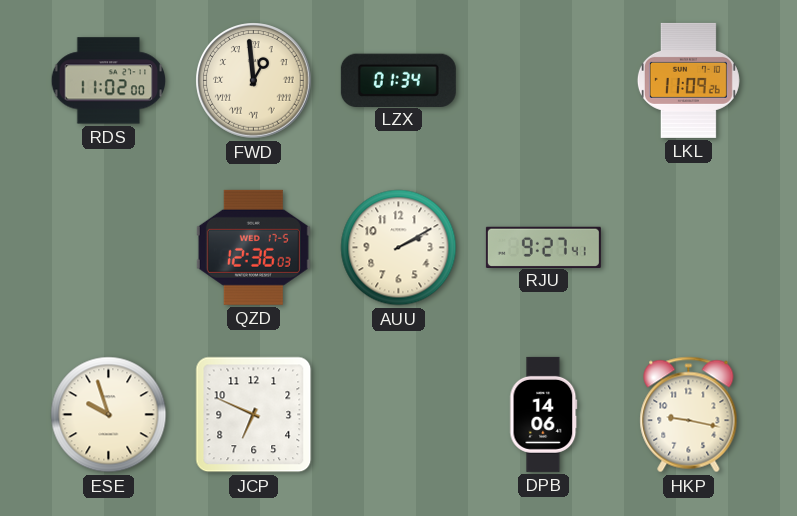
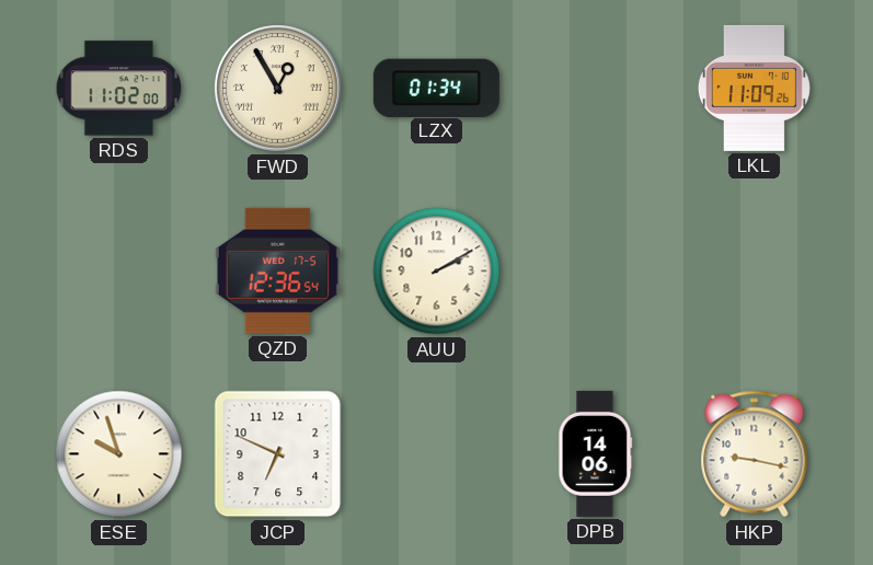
FWD: 12:59 -> 12:55 (278, 89)
QZD: 12:36:03 -> 12:36:54 (277, 270)
RJU: 9:27 -> none (543, 247)
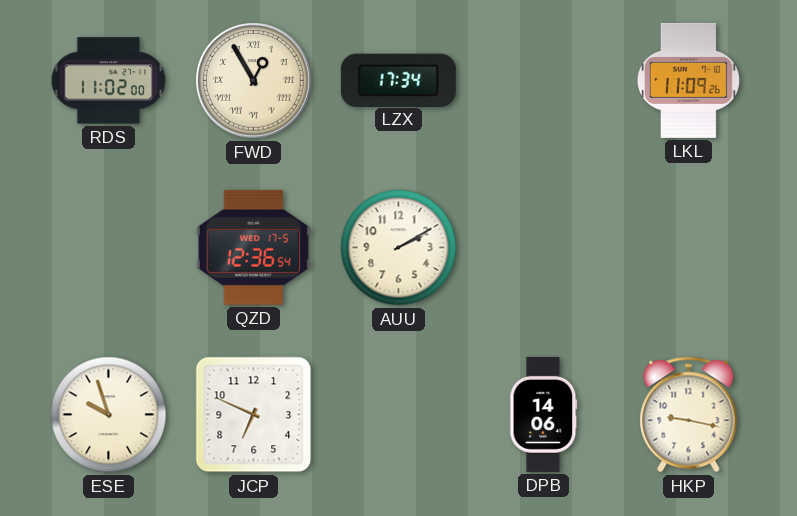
LZX: 01:34 -> 17:34 (398, 80)
